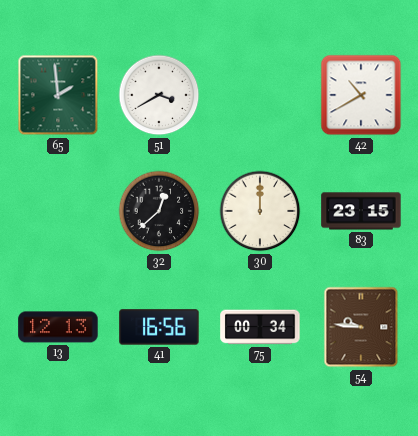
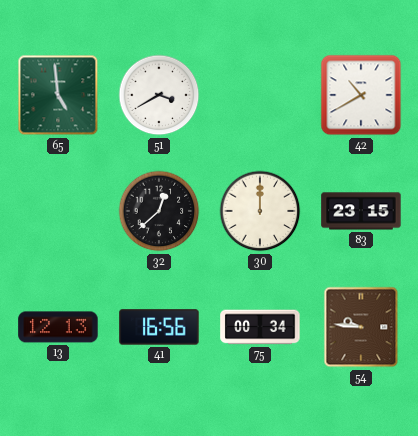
65: 1:59 -> 4:59 (58, 95)
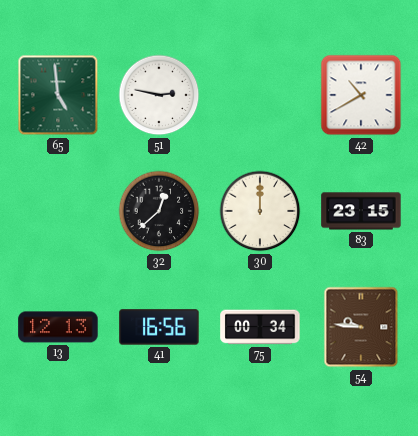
51: 3:40 -> 2:47 (159, 95)
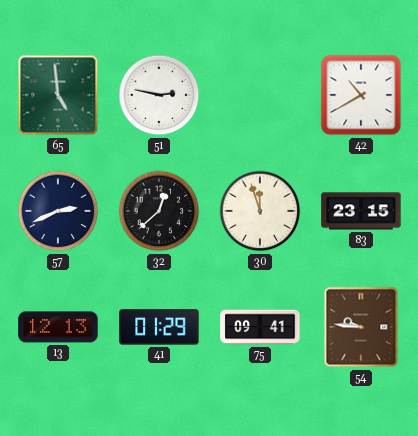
57: none -> 2:41 (58, 211)
30: 12:00 -> 11:57 (260, 211)
41: 16:56 -> 01:29 (159, 327)
75: 00:34 -> 09:41 (260, 327)
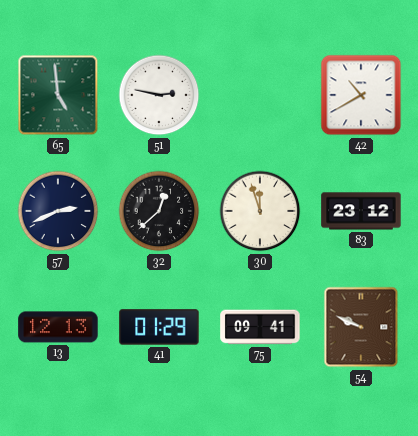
83: 23:15 -> 23:12 (361, 211)
54: 9:46 -> 9:49 (361, 327)
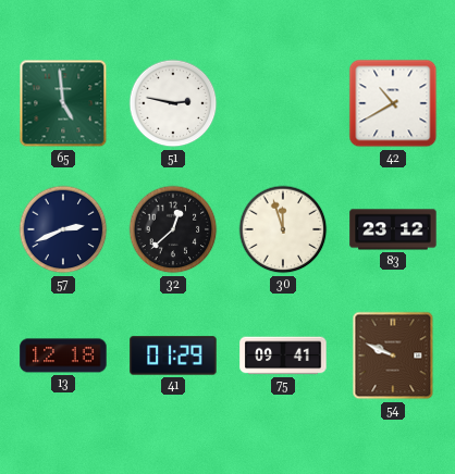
13: 12:13 -> 12:18 (63, 355)
